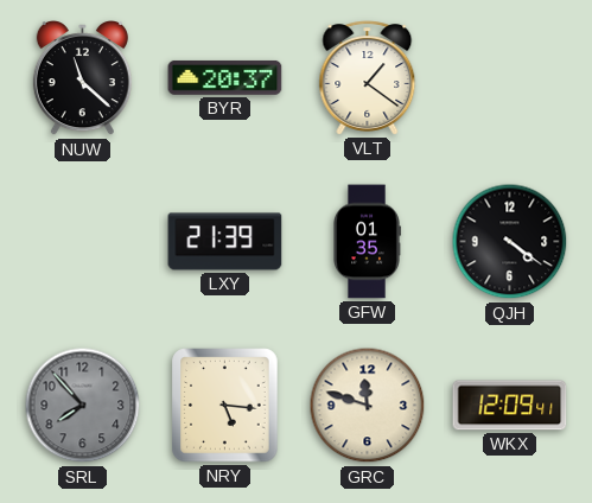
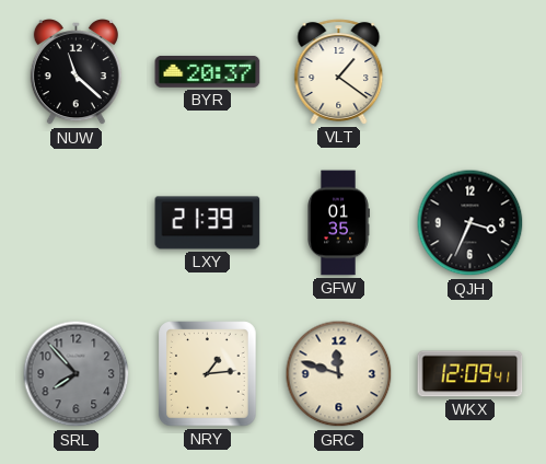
QJH: 4:21 -> 3:34 (471, 223)
NRY: 5:16 -> 1:14 (208, 374)
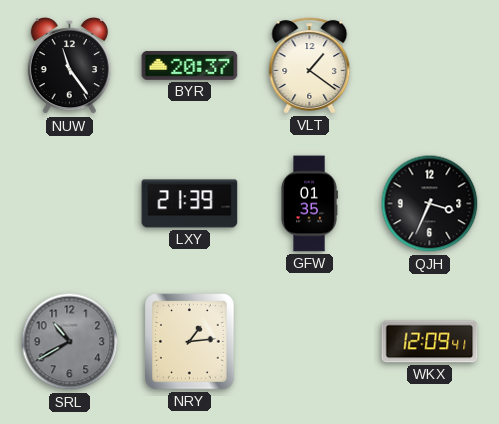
NUW: 11:22 -> 11:24 (69, 67)
SRL: 7:53 -> 10:40 (70, 342)
GRC: 11:48 -> none (339, 374)
